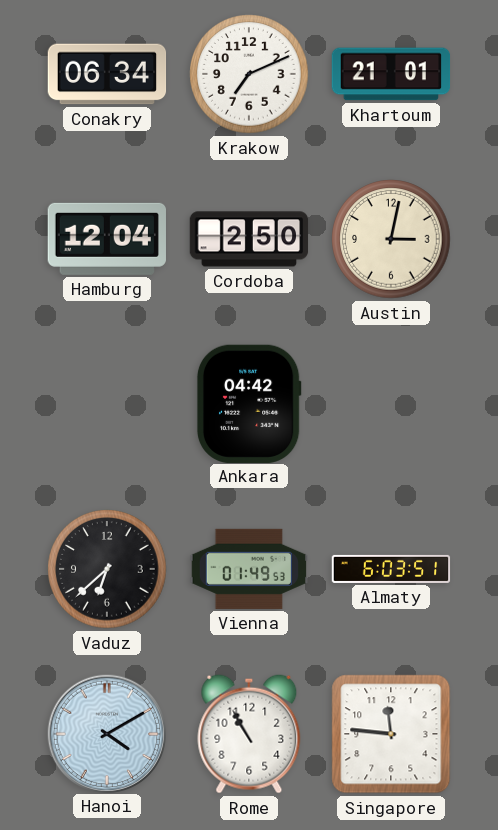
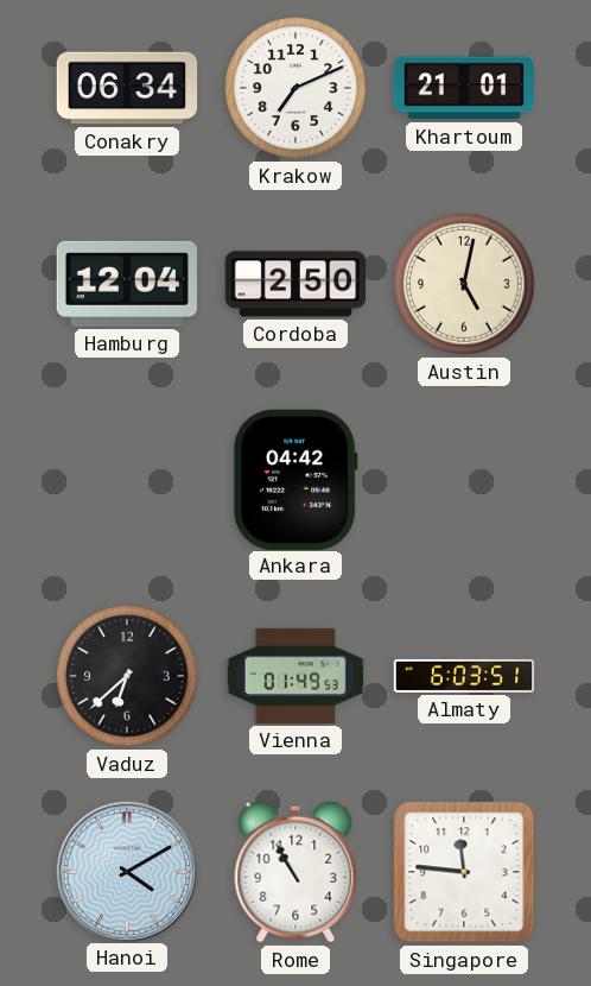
Austin: 3:02 -> 5:02 (464, 284)
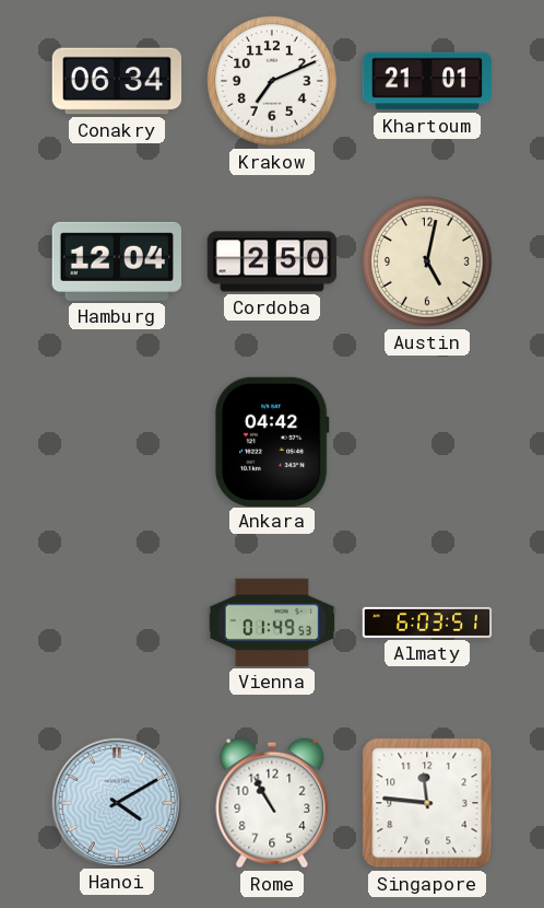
Vaduz: 6:38 -> none (127, 676)
